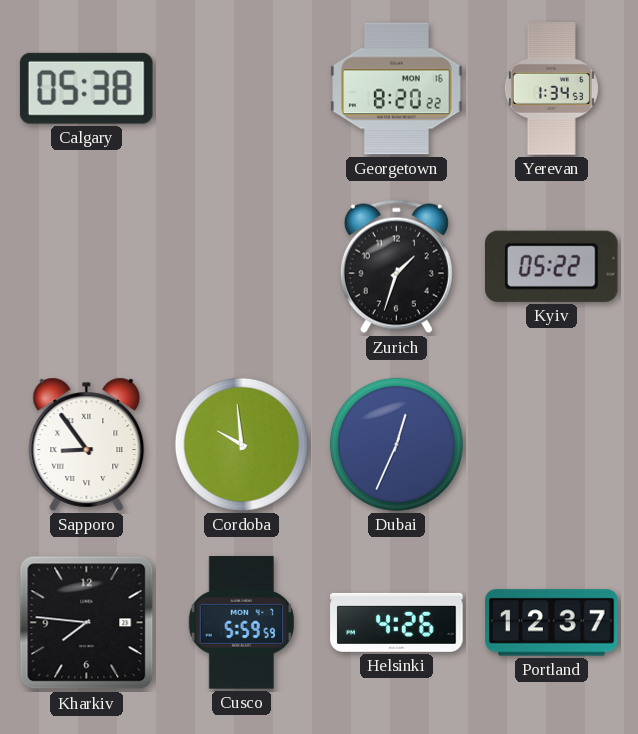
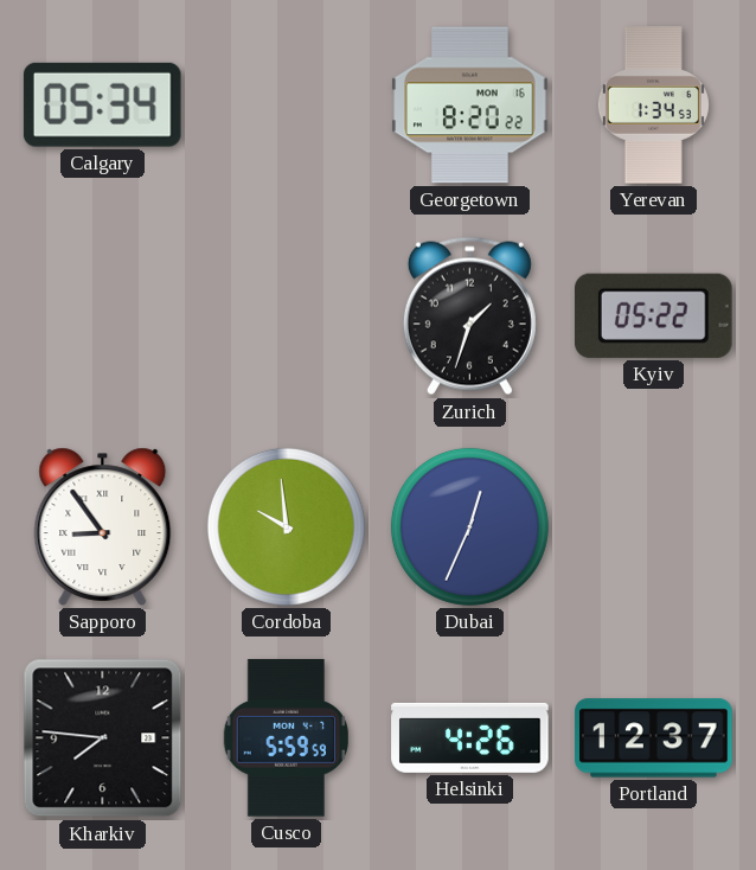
Calgary: 05:38 -> 05:34 (102, 104)
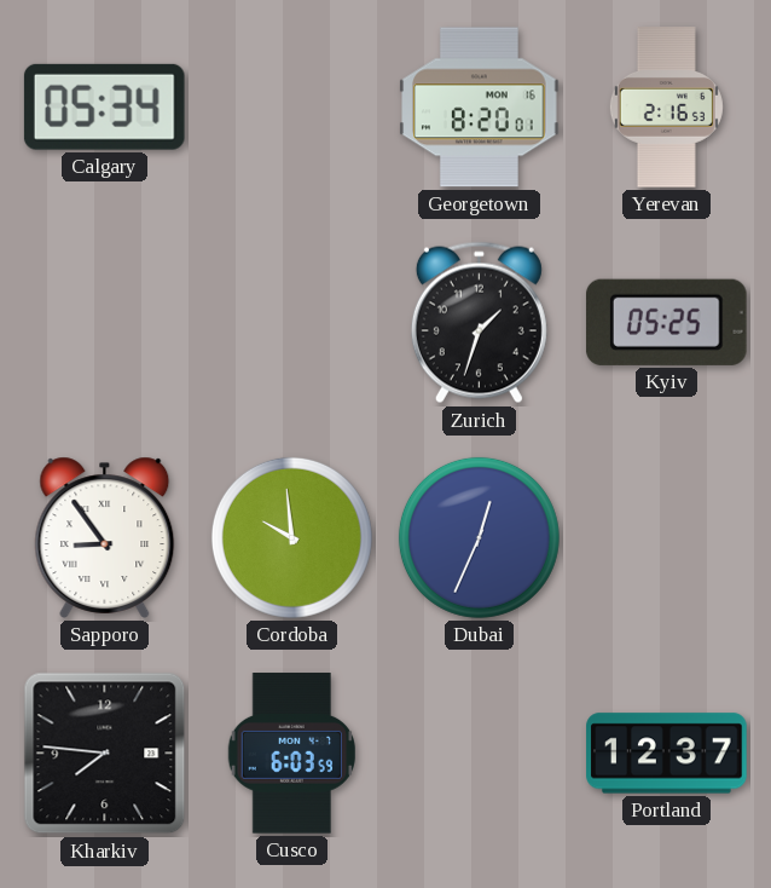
Georgetown: 8:20:22 -> 8:20:01 (480, 108)
Yerevan: 1:34 -> 2:16 (666, 108)
Kyiv: 05:22 -> 05:25 (666, 322)
Cusco: 5:59 -> 6:03 (291, 754)
Helsinki: 4:26 -> none (470, 737)
